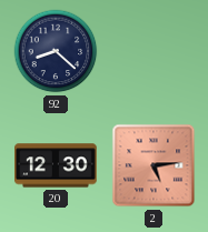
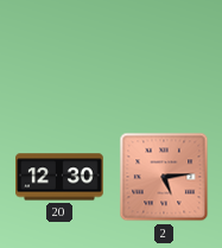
92: 8:22 -> none (56, 51)
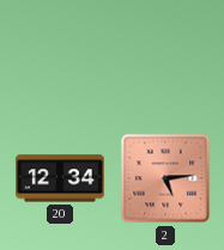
20: 12:30 -> 12:34 (61, 178)
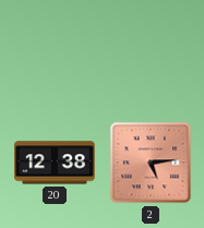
20: 12:34 -> 12:38 (56, 163)
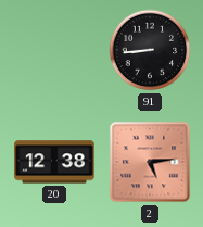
91: none -> 8:44 (150, 50)
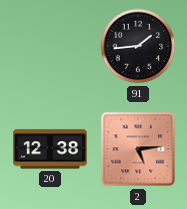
91: 8:44 -> 1:44 (138, 46)
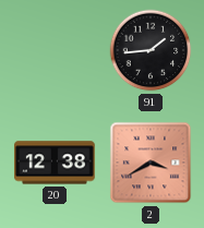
2: 5:14 -> 3:40 (151, 163)
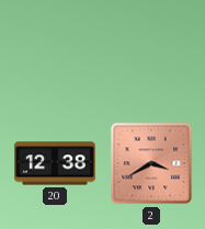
91: 1:44 -> none (151, 50)
